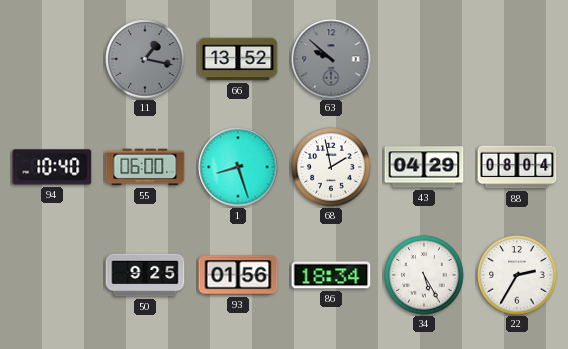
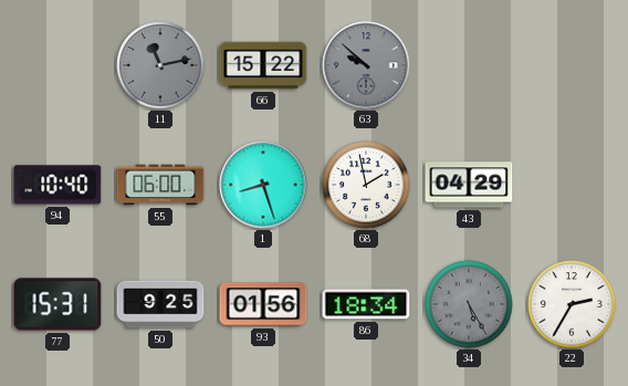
11: 1:17 -> 11:13 (160, 65)
66: 13:52 -> 15:22 (263, 65)
88: 08:04 -> none (517, 167)
77: none -> 15:31 (57, 304)
34 dial: white -> grey (469, 304)
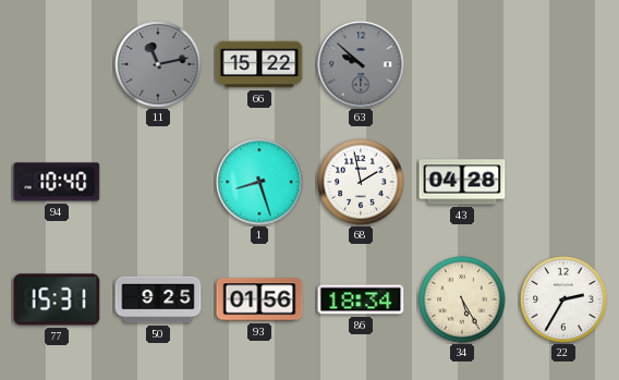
55: 06:00 -> none (160, 185)
43: 04:29 -> 04:28 (462, 182)
34 dial: grey -> cream (462, 299)
